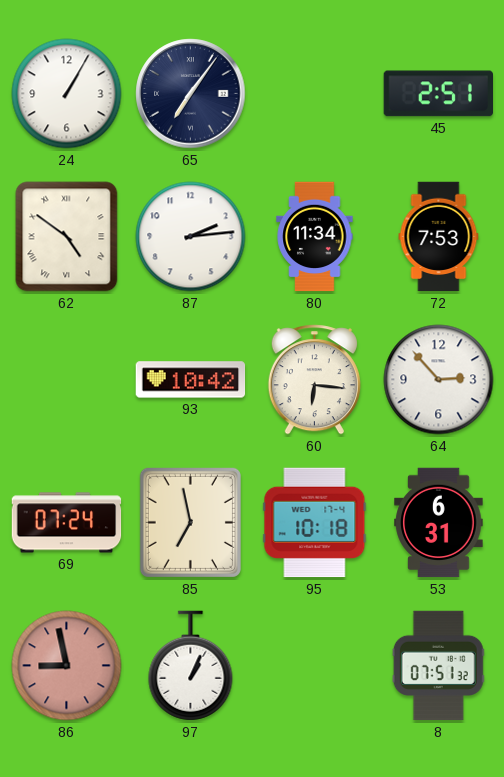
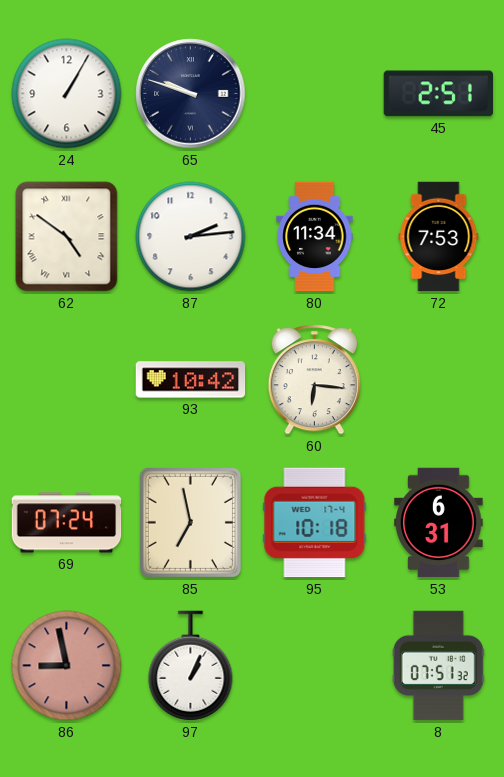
65: 7:06 -> 9:48 (191, 94)
64: 2:53 -> none (439, 380)
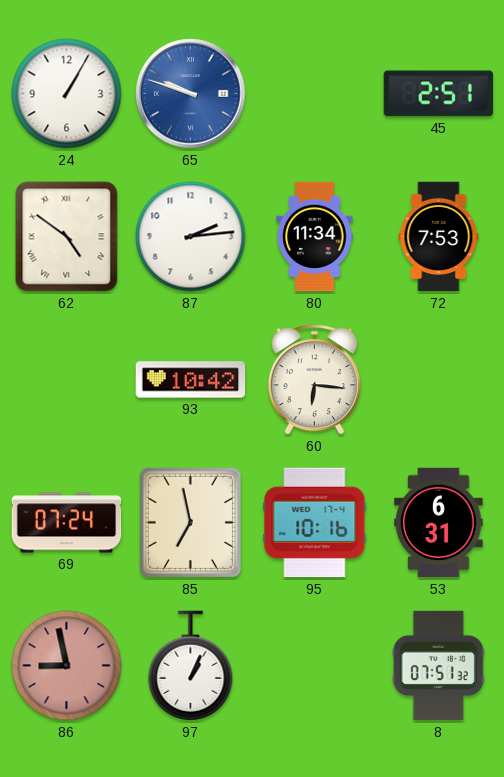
65 dial: navy -> blue (191, 94)
95: 10:18 -> 10:16 (315, 523)
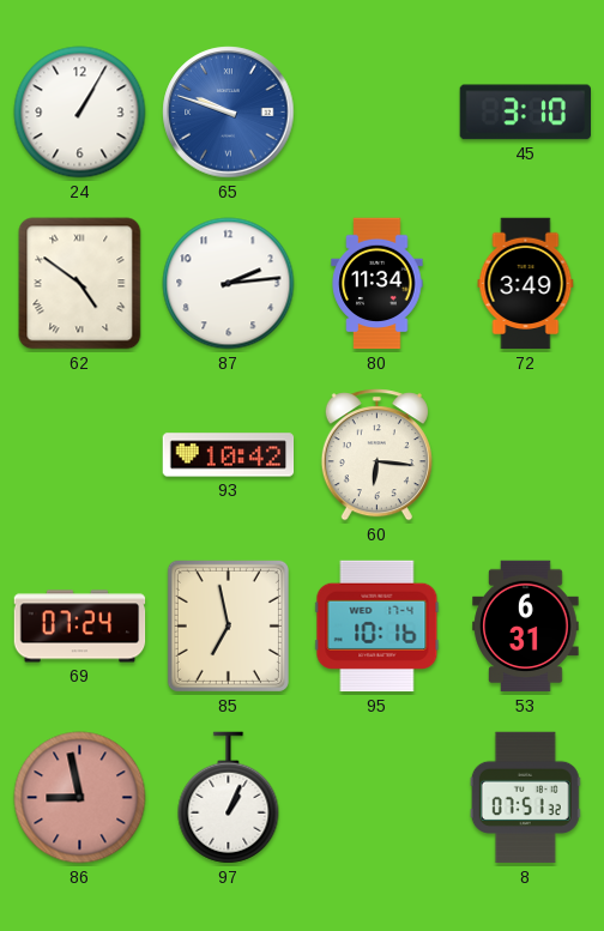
45: 2:51 -> 3:10 (525, 113)
72: 7:53 -> 3:49 (526, 284)
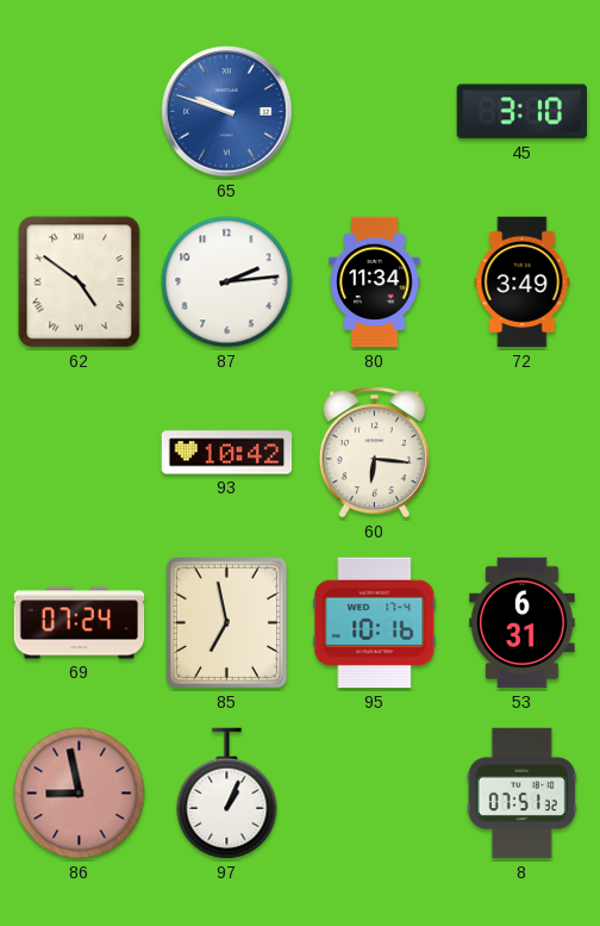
24: 1:05 -> none (80, 113)
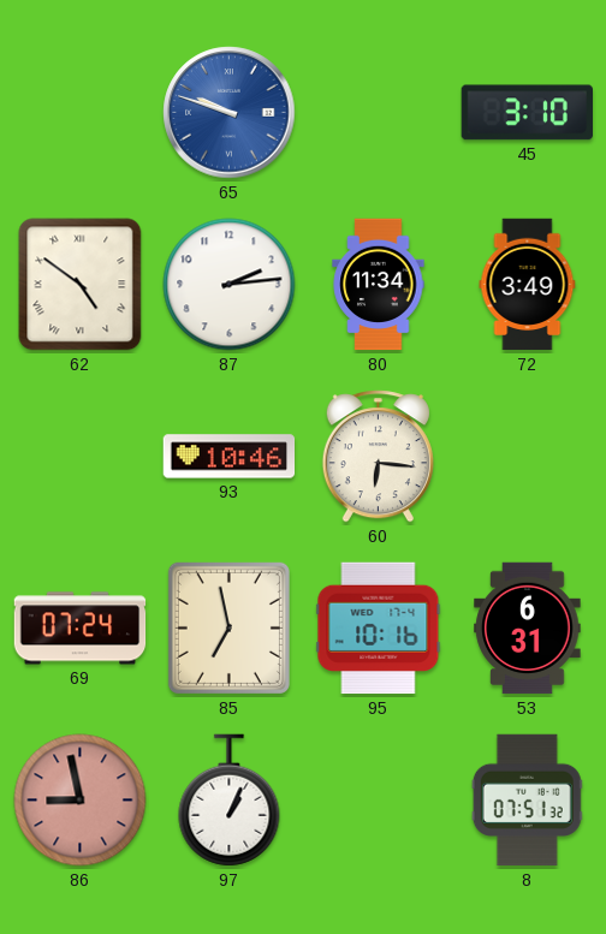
93: 10:42 -> 10:46 (230, 457)
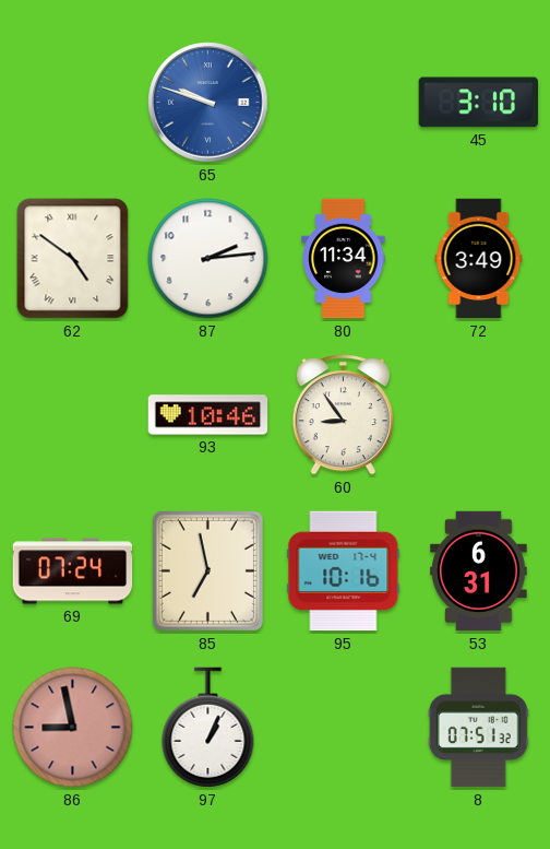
60: 6:16 -> 8:54 (343, 415)
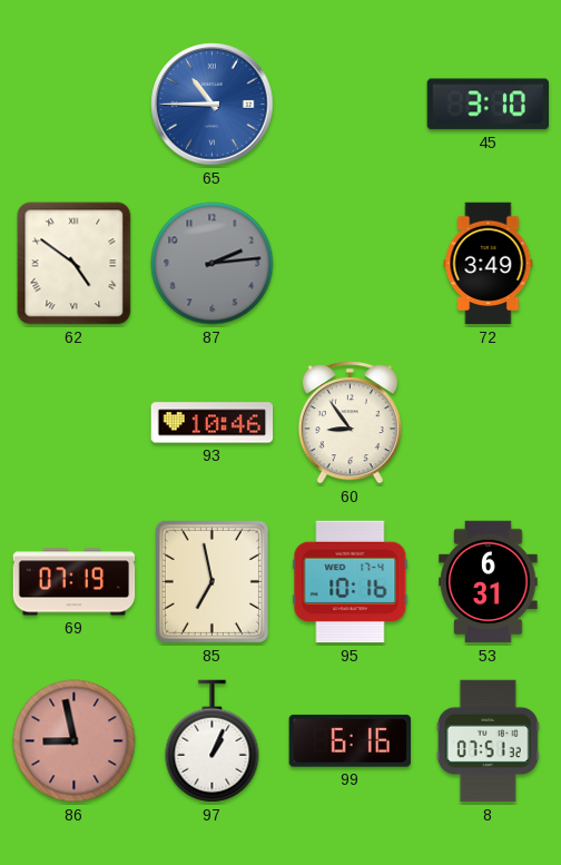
65: 9:48 -> 10:45 (213, 105)
87 dial: white -> grey (213, 264)
80: 11:34 -> none (344, 259)
69: 07:24 -> 07:19 (75, 582)
99: none -> 6:16 (350, 740)
